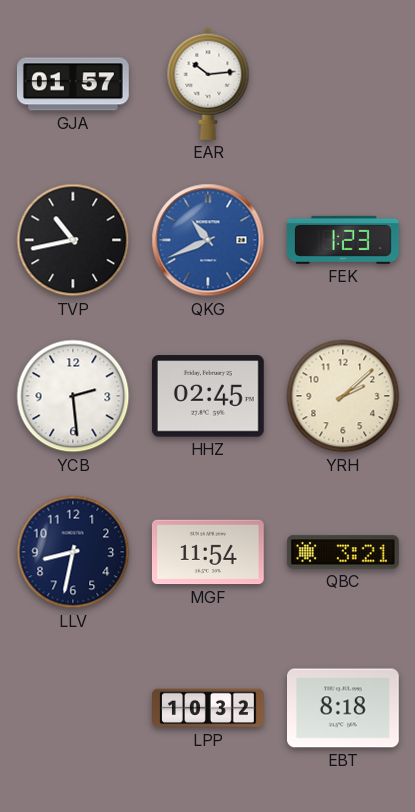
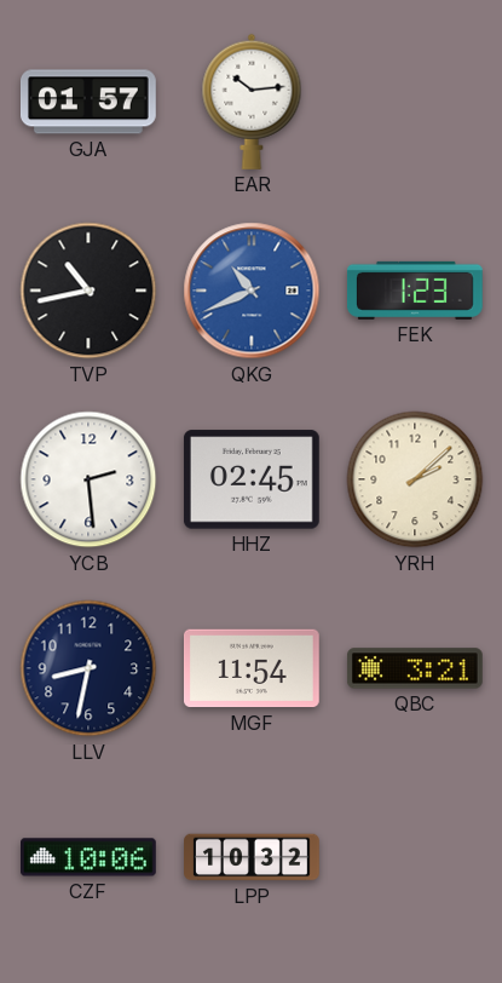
CZF: none -> 10:06 (90, 857)
EBT: 8:18 -> none (344, 708)
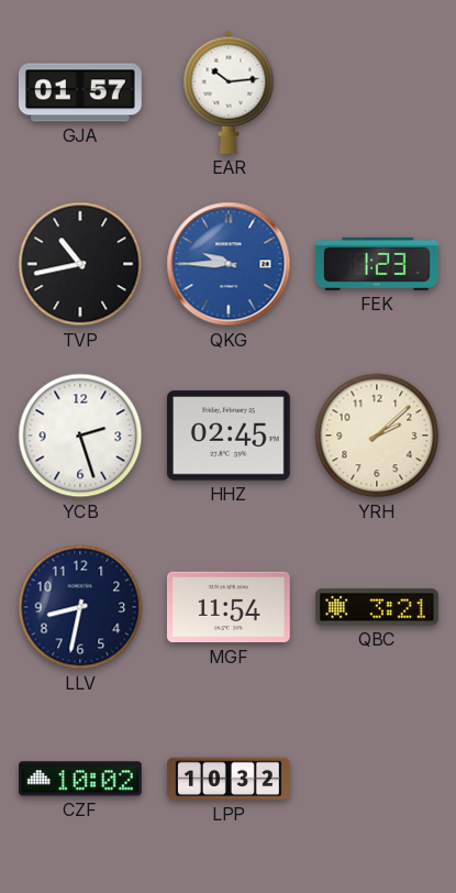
QKG: 10:41 -> 9:45 (229, 264)
YCB: 2:29 -> 2:27 (80, 436)
CZF: 10:06 -> 10:02 (81, 779)
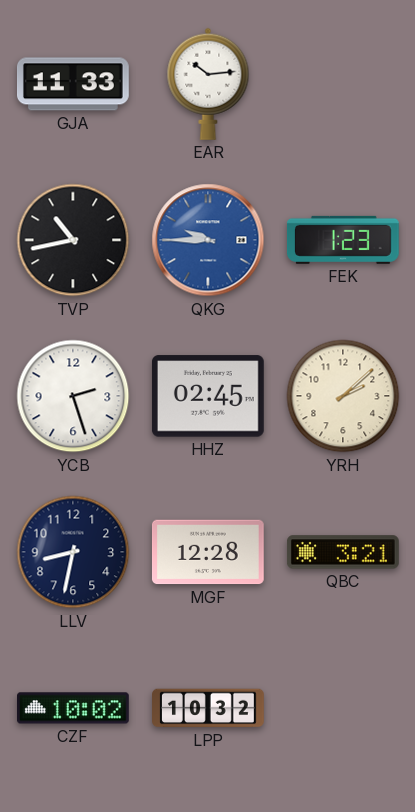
GJA: 01:57 -> 11:33 (74, 84)
MGF: 11:54 -> 12:28 (208, 552)
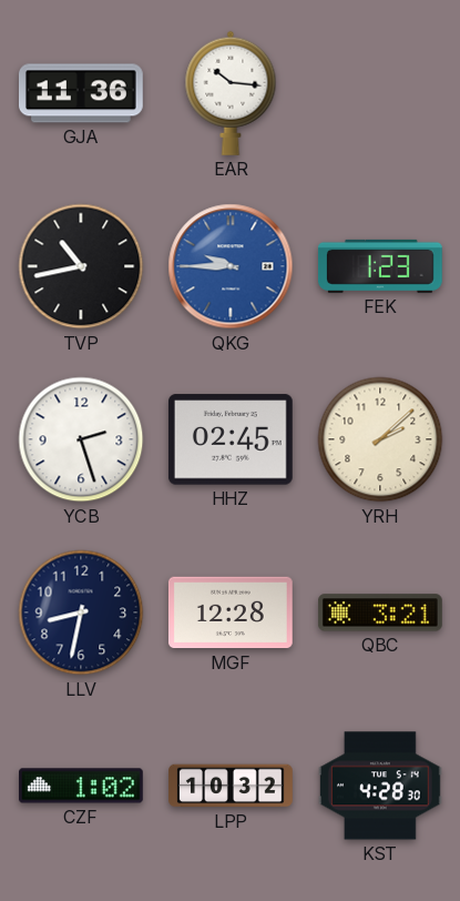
GJA: 11:33 -> 11:36 (82, 93)
EAR: 10:14 -> 10:16 (231, 93)
CZF: 10:02 -> 1:02 (82, 786)
KST: none -> 4:28 (381, 786)
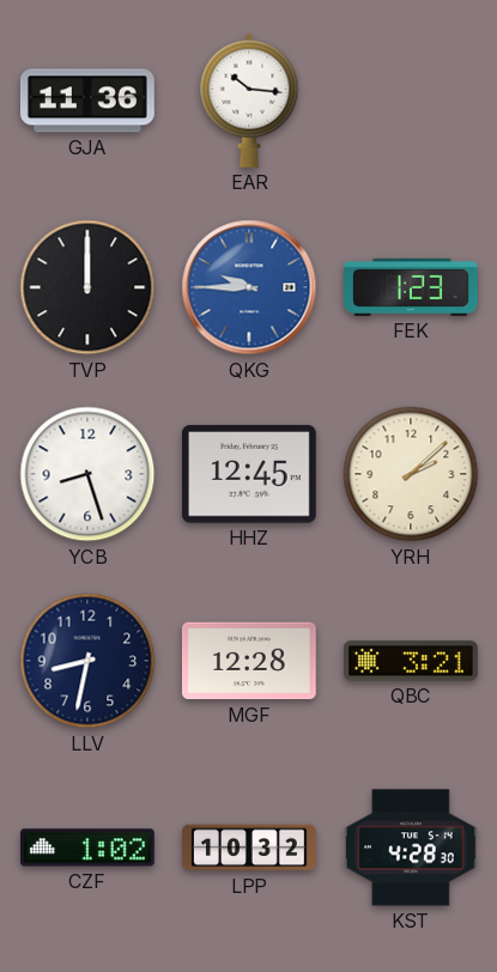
TVP: 10:43 -> 12:00 (87, 287)
YCB: 2:27 -> 8:27 (87, 474)
HHZ: 02:45 -> 12:45 (249, 474)
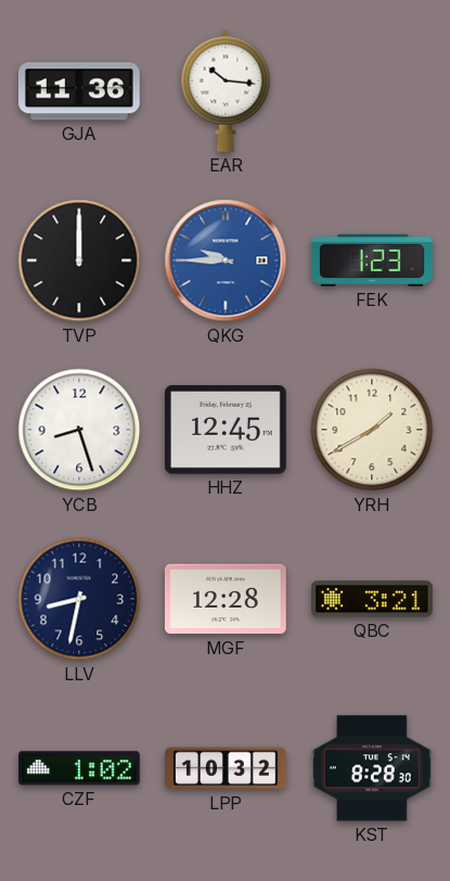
YRH: 2:08 -> 1:40 (372, 430)
KST: 4:28 -> 8:28 (373, 768)
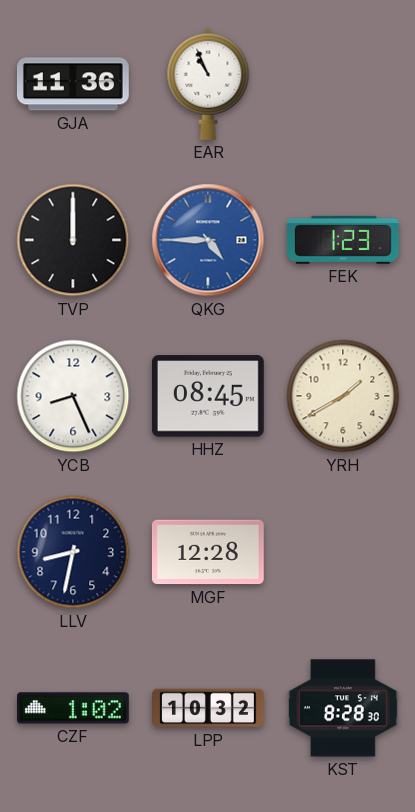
EAR: 10:16 -> 10:56 (208, 84)
QKG: 9:45 -> 4:45 (208, 240)
YCB: 8:27 -> 8:26 (73, 396)
HHZ: 12:45 -> 08:45 (208, 396)
QBC: 3:21 -> none (373, 599)
